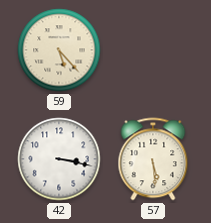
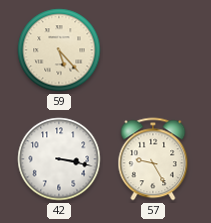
57: 5:29 -> 9:25 (153, 159)
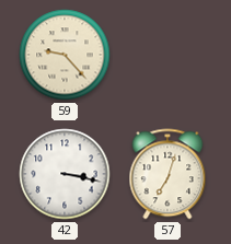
59: 5:23 -> 9:23 (65, 55)
57: 9:25 -> 7:03 (168, 174)
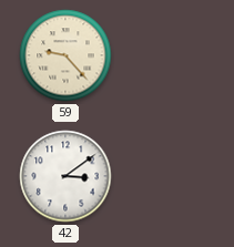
42: 3:17 -> 3:09 (65, 176)
57: 7:03 -> none (168, 174)
